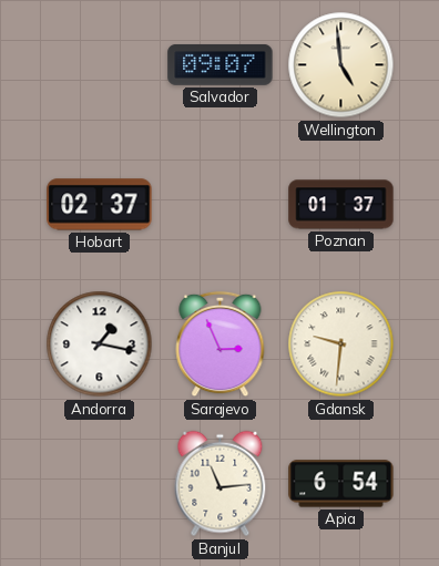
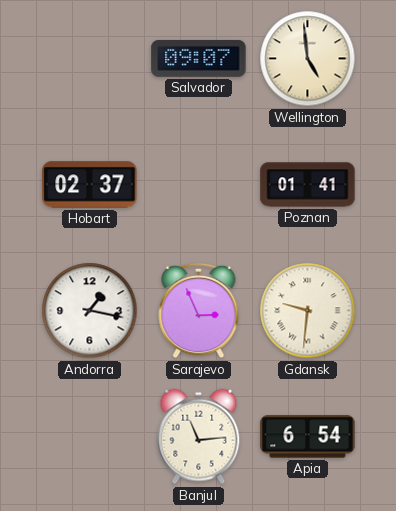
Poznan: 01:37 -> 01:41 (308, 185)
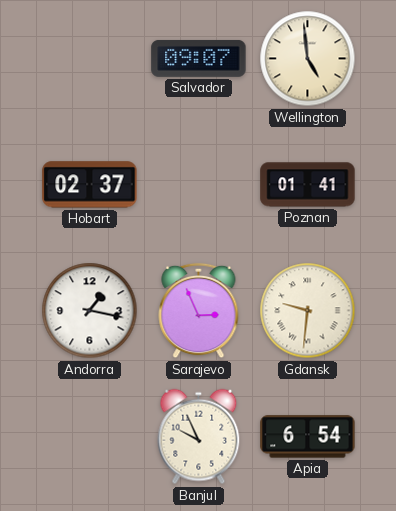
Banjul: 11:14 -> 9:56 (199, 437)
